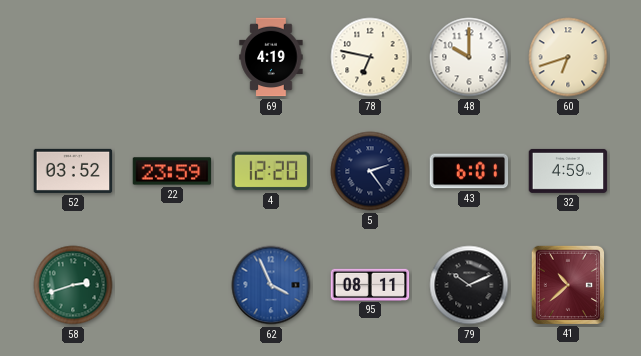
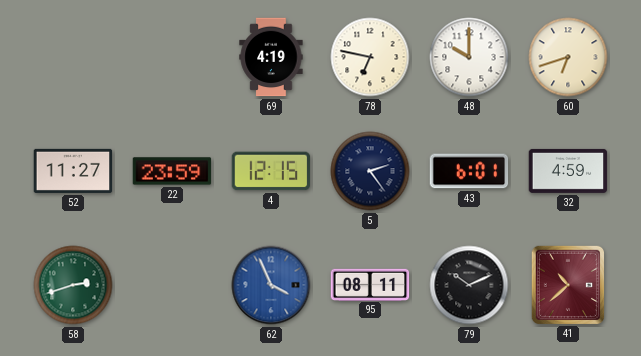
52: 03:52 -> 11:27 (73, 171)
4: 12:20 -> 12:15 (271, 171)
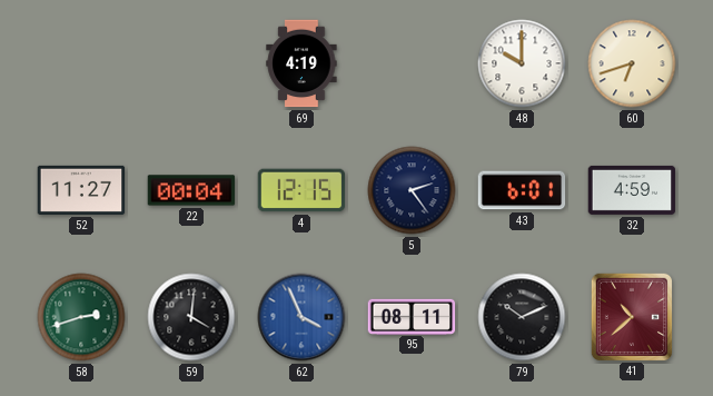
78: 6:47 -> none (370, 57)
22: 23:59 -> 00:04 (191, 190)
59: none -> 4:01 (191, 317)
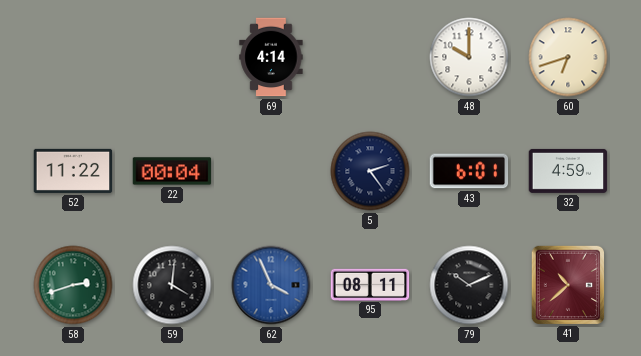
69: 4:19 -> 4:14 (271, 57)
52: 11:27 -> 11:22 (73, 171)
4: 12:15 -> none (301, 190)
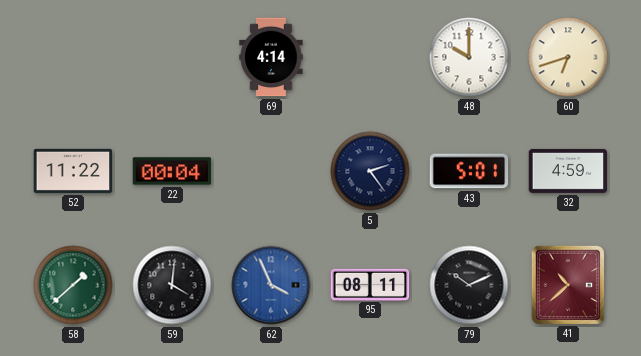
43: 6:01 -> 5:01 (469, 171)
58: 2:42 -> 1:38 (73, 285)
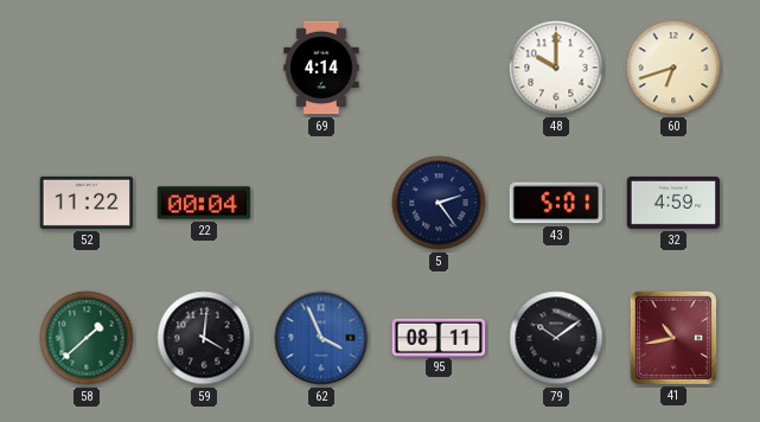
79: 10:11 -> 10:09 (556, 338)
41: 10:38 -> 10:43 (672, 337)
